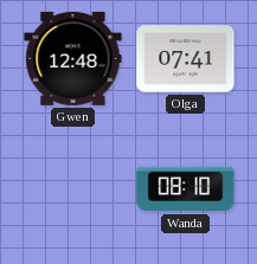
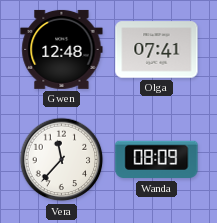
Vera: none -> 11:37 (62, 160)
Wanda: 08:10 -> 08:09 (157, 160)
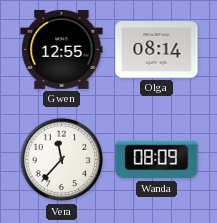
Gwen: 12:48 -> 12:55 (62, 49)
Olga: 07:41 -> 08:14 (157, 50)
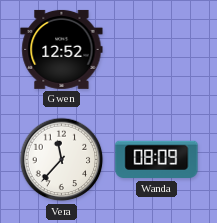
Gwen: 12:55 -> 12:52 (62, 49)
Olga: 08:14 -> none (157, 50)
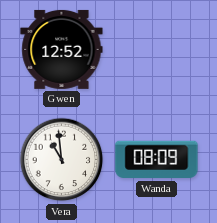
Vera: 11:37 -> 10:59 (62, 160)
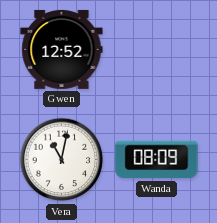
Vera: 10:59 -> 11:02 (62, 160)
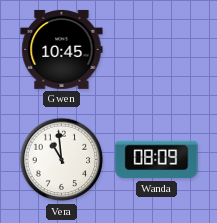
Gwen: 12:52 -> 10:45 (62, 49)
Vera: 11:02 -> 10:59 (62, 160)
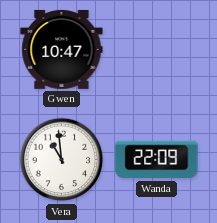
Gwen: 10:45 -> 10:47 (62, 49)
Wanda: 08:09 -> 22:09 (157, 160)
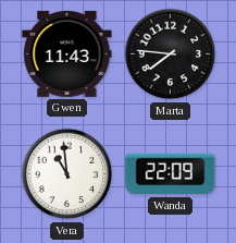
Gwen: 10:47 -> 11:43 (67, 53)
Marta: none -> 7:46 (171, 54)
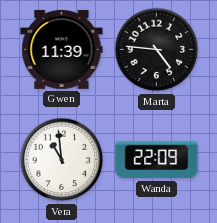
Gwen: 11:43 -> 11:39 (62, 49)
Marta: 7:46 -> 4:46 (157, 50)
